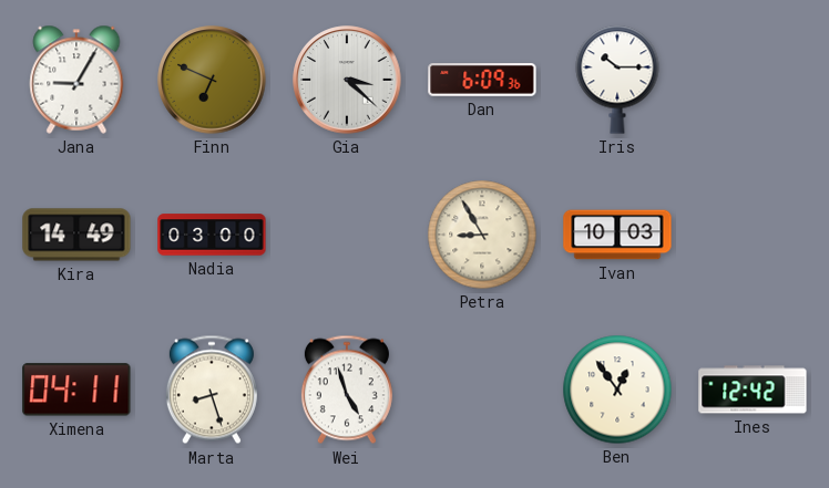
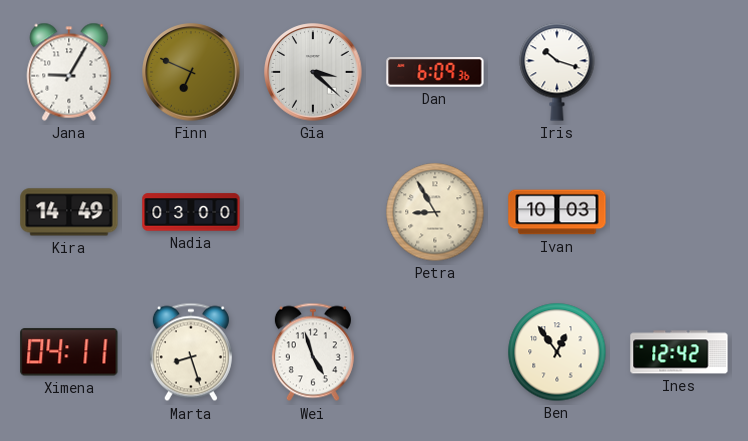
Iris: 10:15 -> 10:18 (557, 72)
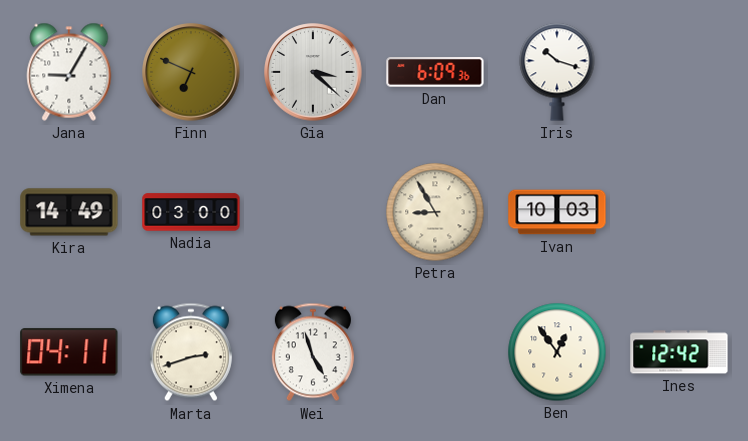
Marta: 8:27 -> 2:42 (191, 352)
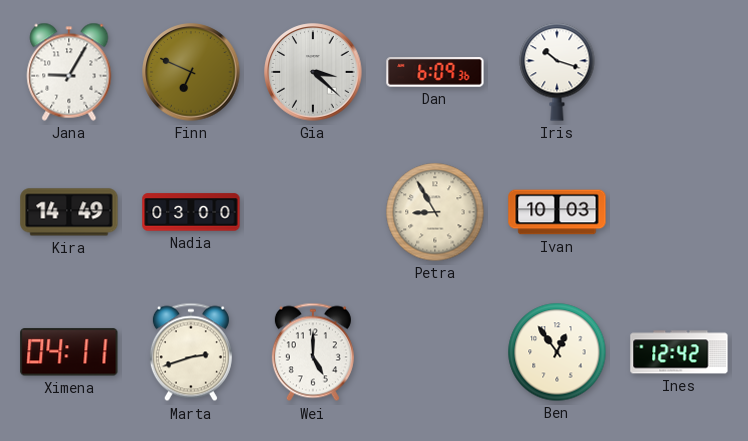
Wei: 4:57 -> 5:00 (313, 352)
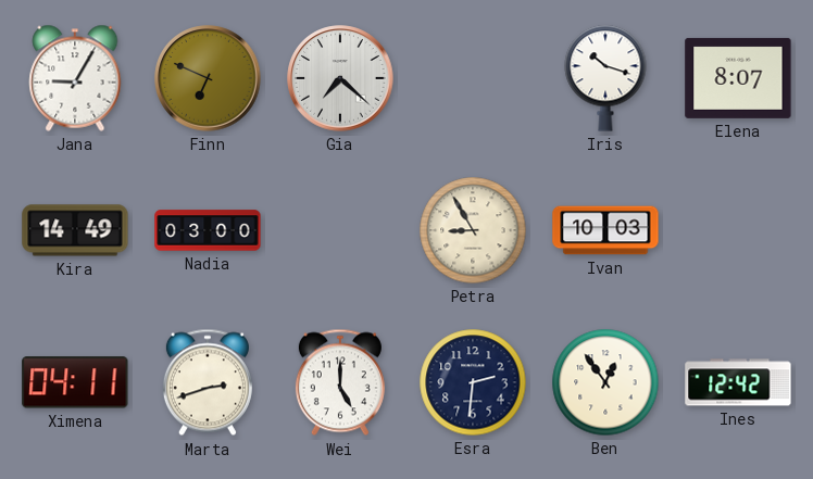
Gia: 3:22 -> 7:22 (340, 78)
Dan: 6:09 -> none (435, 72)
Elena: none -> 8:07 (738, 78)
Esra: none -> 2:31 (473, 382)
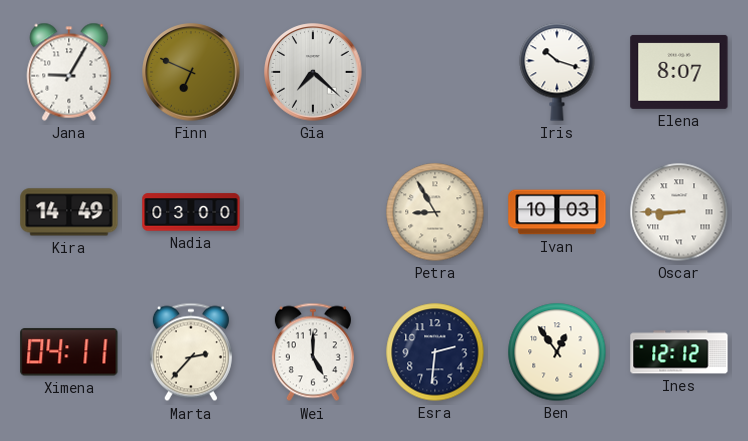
Oscar: none -> 8:45 (679, 212)
Marta: 2:42 -> 2:37 (191, 352)
Ines: 12:42 -> 12:12 (679, 352)
